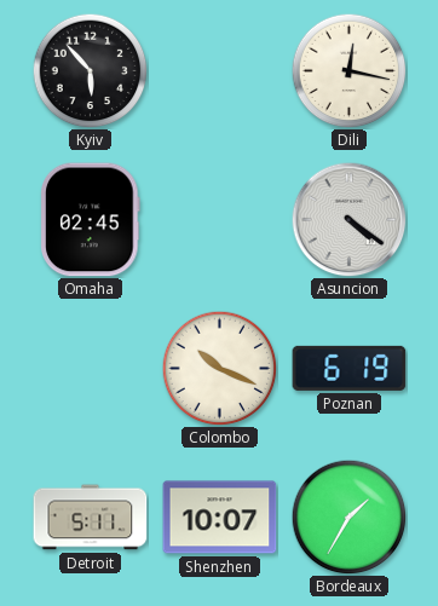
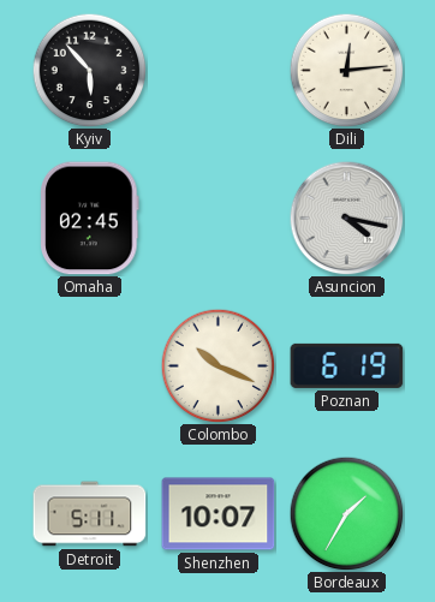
Dili: 12:17 -> 12:14 (346, 70)
Asuncion: 4:21 -> 4:17 (346, 217)
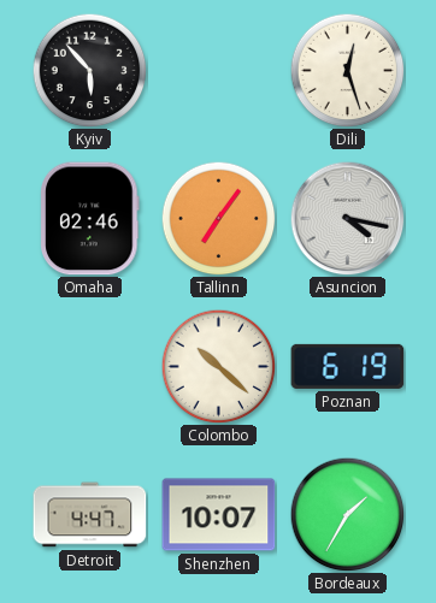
Dili: 12:14 -> 12:27 (347, 70)
Omaha: 02:45 -> 02:46 (90, 219)
Tallinn: none -> 7:06 (218, 218)
Colombo: 10:19 -> 10:22 (218, 366)
Detroit: 5:11 -> 4:47 (90, 515)
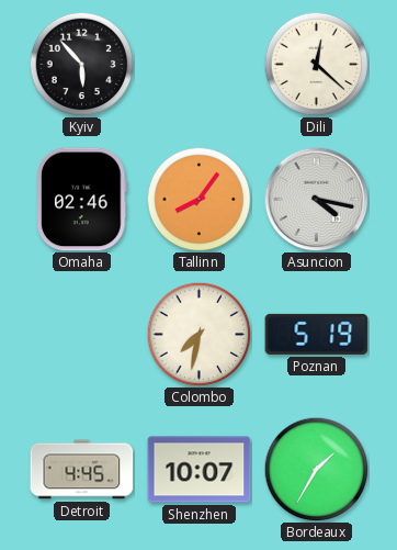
Dili: 12:27 -> 12:22 (316, 64)
Tallinn: 7:06 -> 8:06 (198, 199)
Colombo: 10:22 -> 7:32 (198, 334)
Poznan: 6:19 -> 5:19 (317, 334)
Detroit: 4:47 -> 4:45 (82, 470)
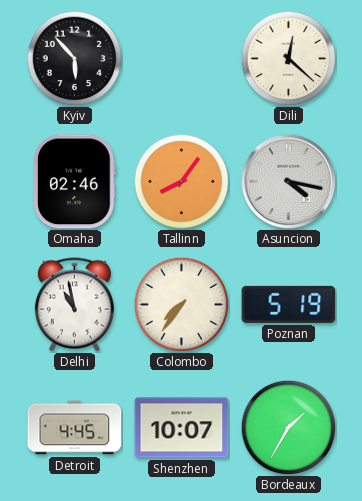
Delhi: none -> 10:58 (74, 305)
Colombo: 7:32 -> 7:36 (181, 304)
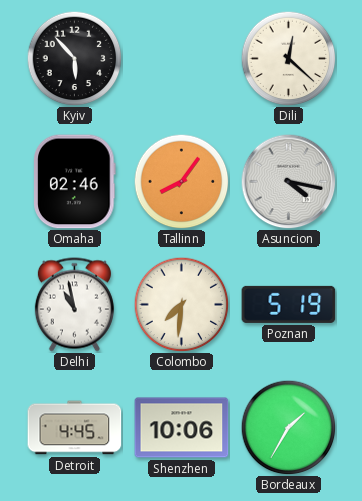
Colombo: 7:36 -> 7:31 (181, 304)
Shenzhen: 10:07 -> 10:06 (182, 428)
